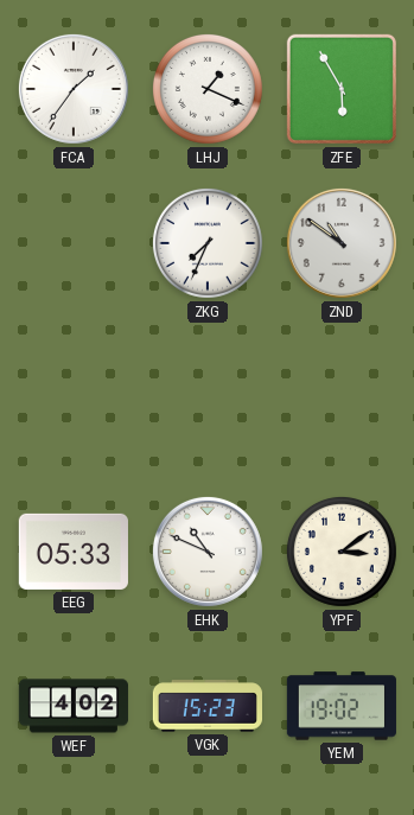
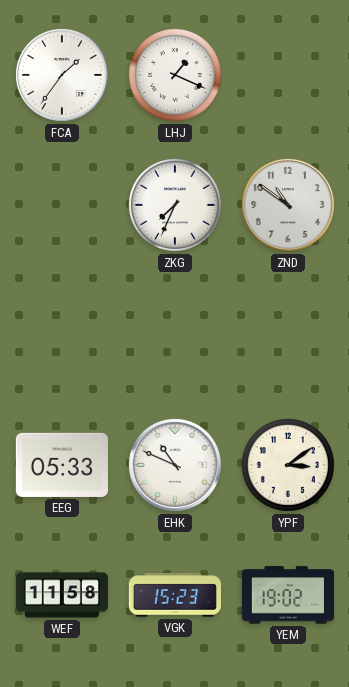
ZFE: 5:55 -> none (342, 89)
WEF: 4:02 -> 11:58 (62, 595)
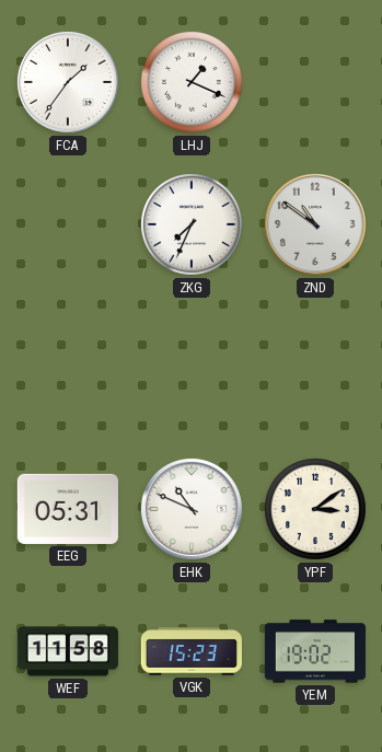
EEG: 05:33 -> 05:31 (68, 509)
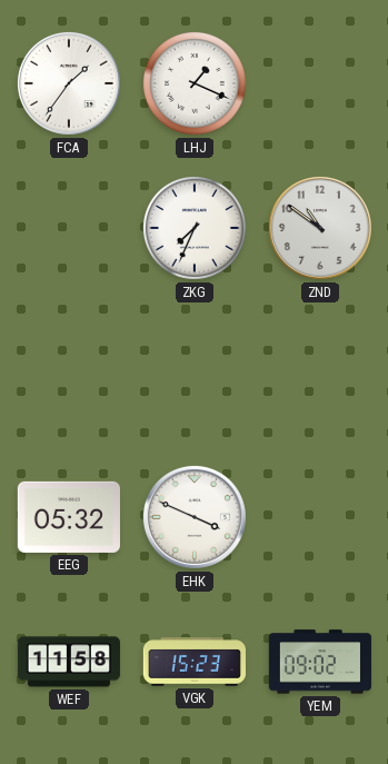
EEG: 05:31 -> 05:32 (69, 517)
EHK: 10:49 -> 3:49 (195, 517)
YPF: 3:09 -> none (315, 509)
YEM: 19:02 -> 09:02 (320, 662)
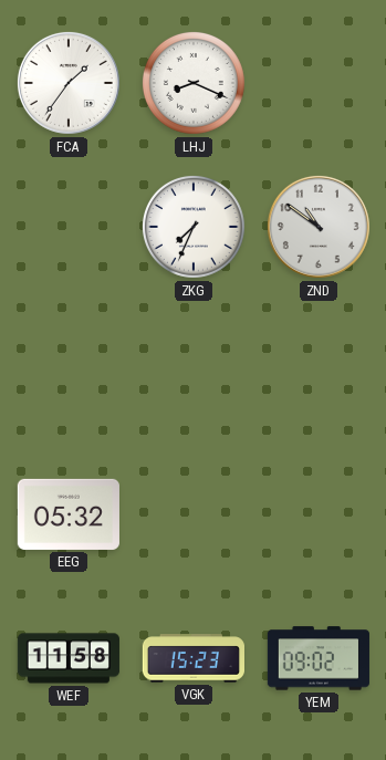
LHJ: 1:19 -> 8:19 (194, 83)
EHK: 3:49 -> none (195, 517)
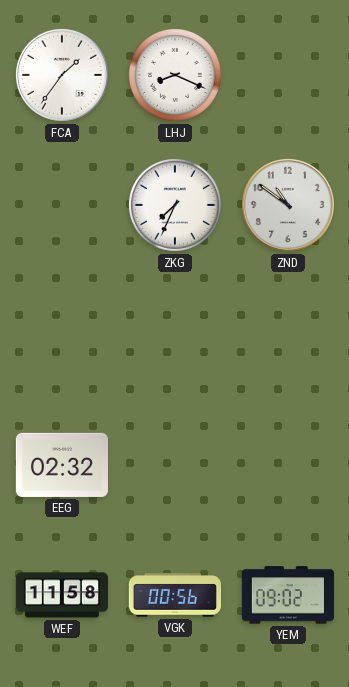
EEG: 05:32 -> 02:32 (62, 465)
VGK: 15:23 -> 00:56 (174, 595)
